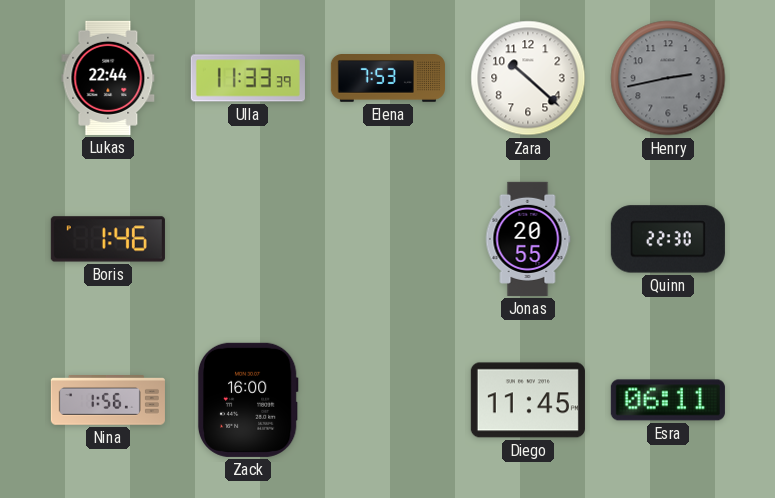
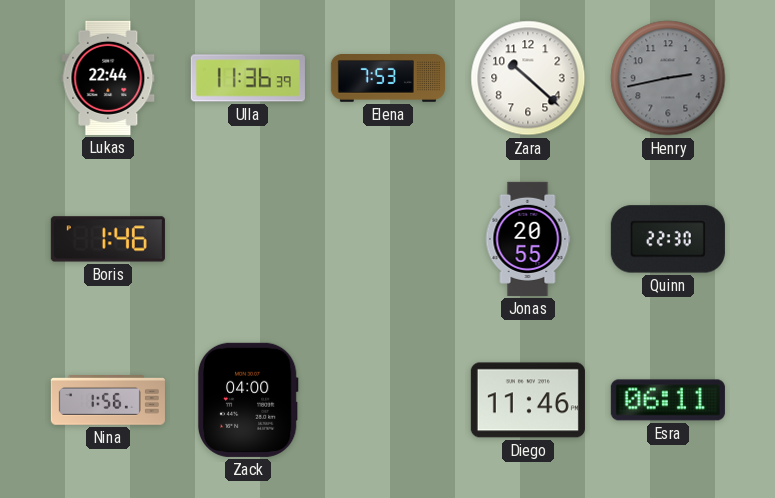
Ulla: 11:33 -> 11:36 (248, 78)
Zack: 16:00 -> 04:00 (248, 400)
Diego: 11:45 -> 11:46 (528, 400)
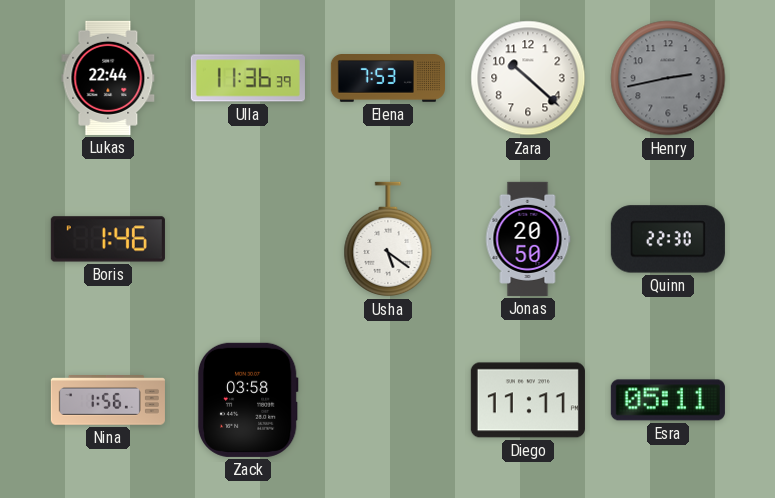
Usha: none -> 5:21 (388, 239)
Jonas: 20:55 -> 20:50 (528, 239)
Zack: 04:00 -> 03:58 (248, 400)
Diego: 11:46 -> 11:11 (528, 400)
Esra: 06:11 -> 05:11 (668, 400)
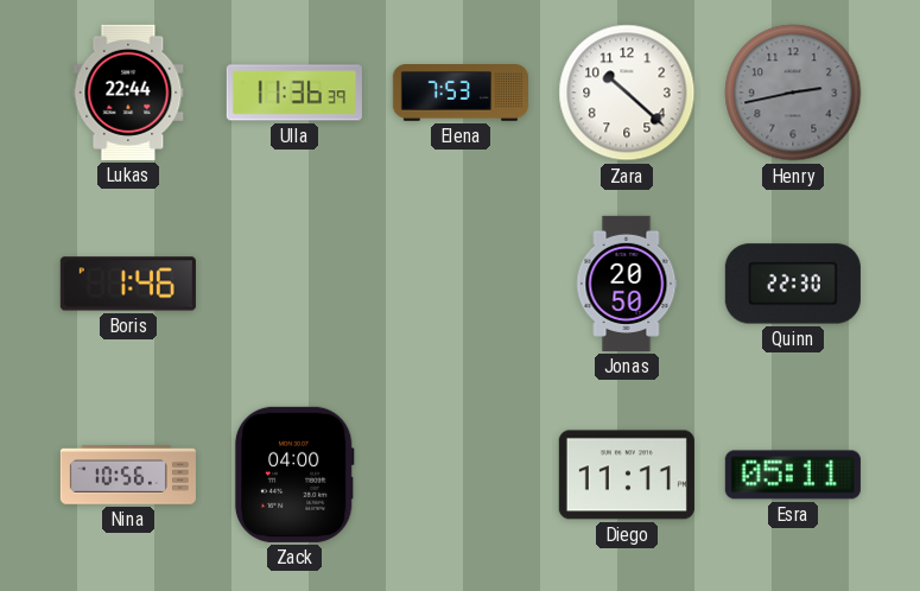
Usha: 5:21 -> none (388, 239)
Nina: 1:56 -> 10:56 (128, 476)
Zack: 03:58 -> 04:00 (294, 475)
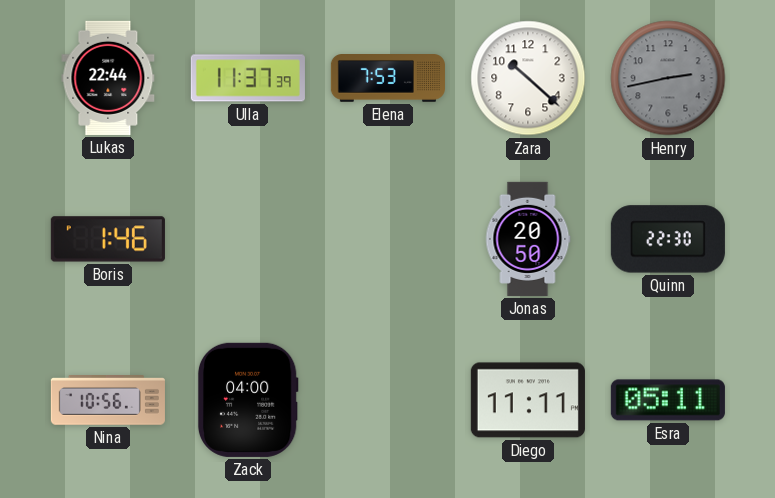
Ulla: 11:36 -> 11:37 (248, 78)
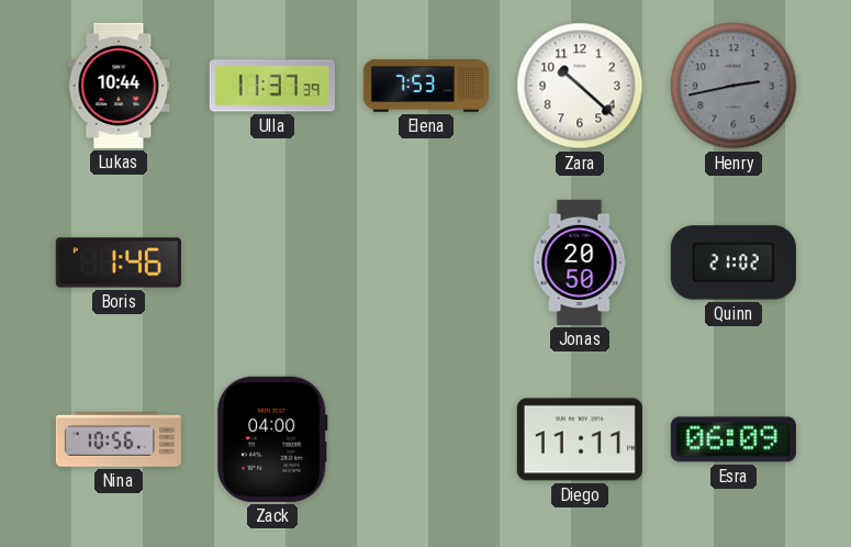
Lukas: 22:44 -> 10:44 (119, 86)
Quinn: 22:30 -> 21:02 (734, 263)
Esra: 05:11 -> 06:09 (734, 439)
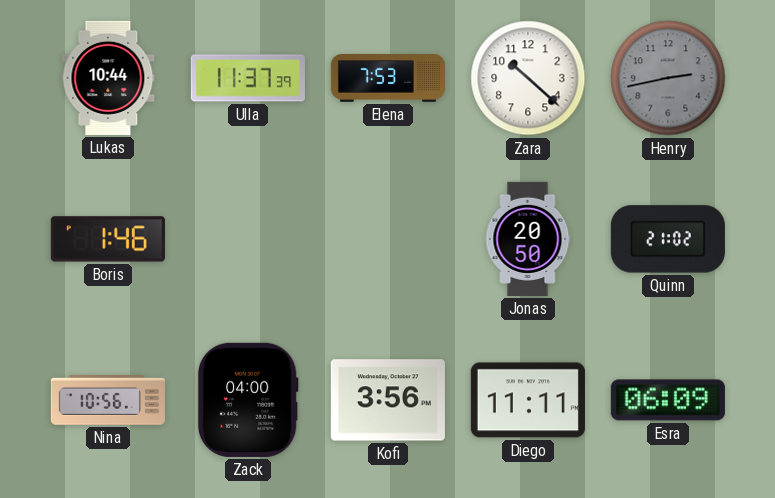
Kofi: none -> 3:56 (388, 400)
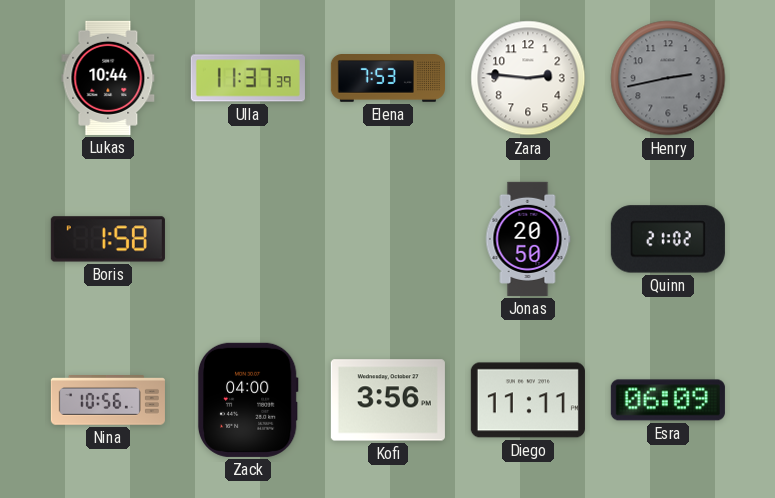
Zara: 10:22 -> 2:46 (528, 78)
Boris: 1:46 -> 1:58 (108, 239)
